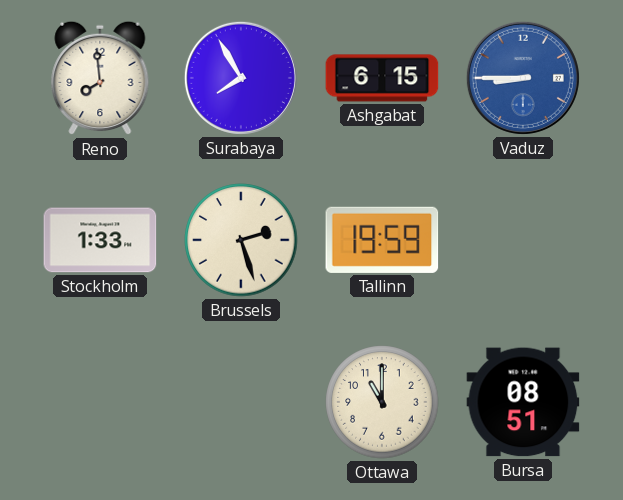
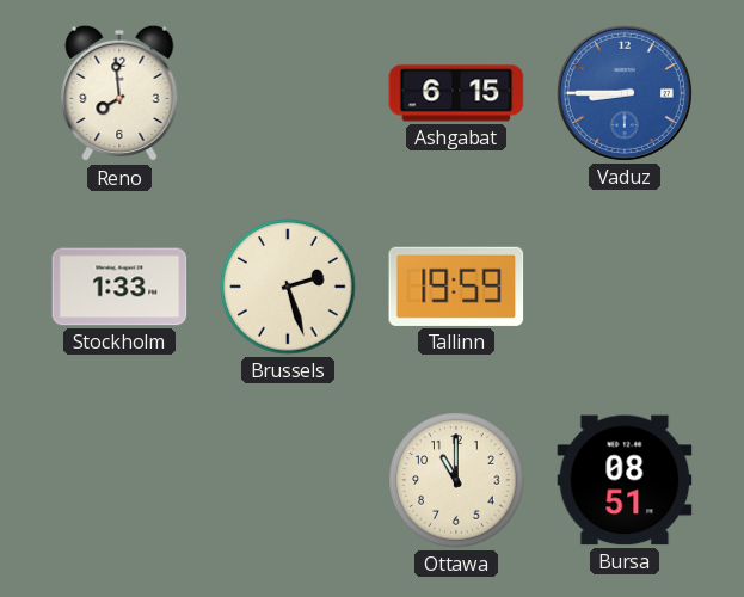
Surabaya: 7:55 -> none (241, 78)
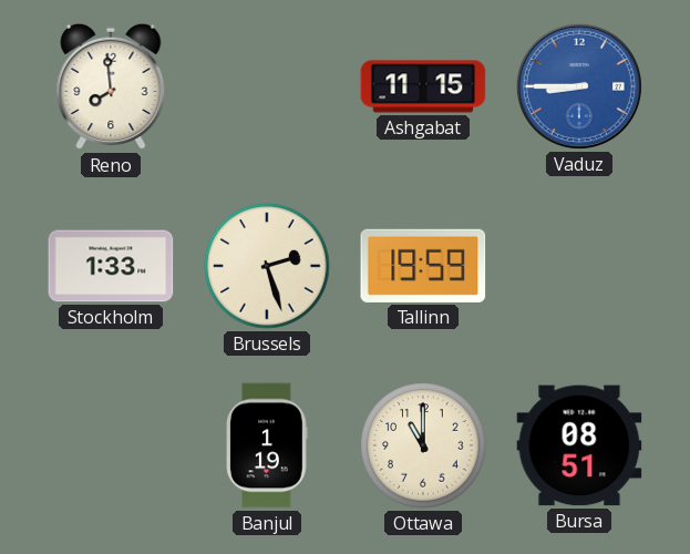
Ashgabat: 6:15 -> 11:15 (423, 86)
Banjul: none -> 1:19 (268, 445)
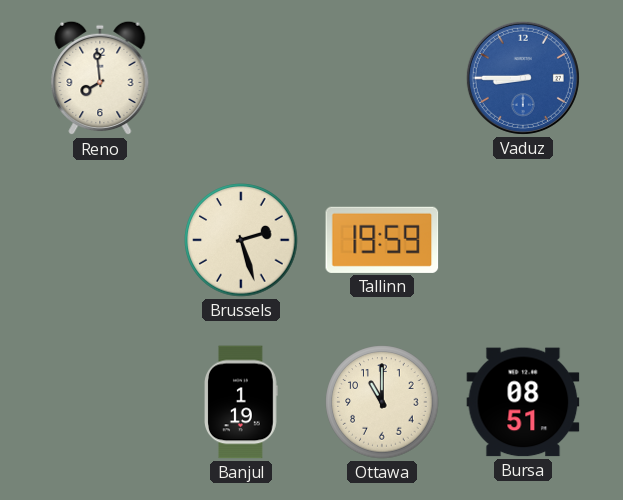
Ashgabat: 11:15 -> none (423, 86)
Stockholm: 1:33 -> none (111, 266)
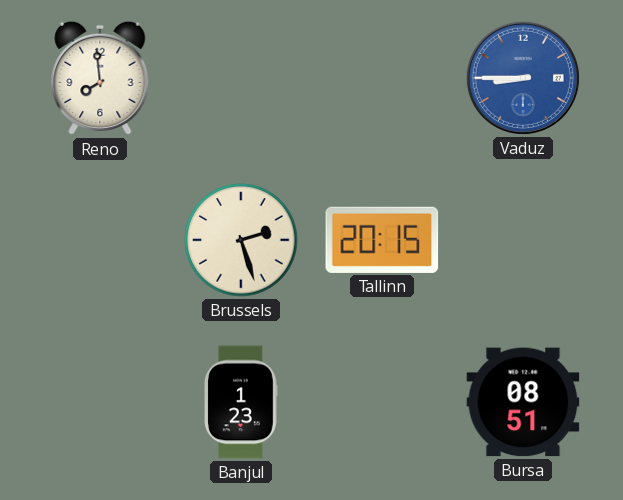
Tallinn: 19:59 -> 20:15 (382, 240)
Banjul: 1:19 -> 1:23 (242, 402)
Ottawa: 11:00 -> none (382, 402)
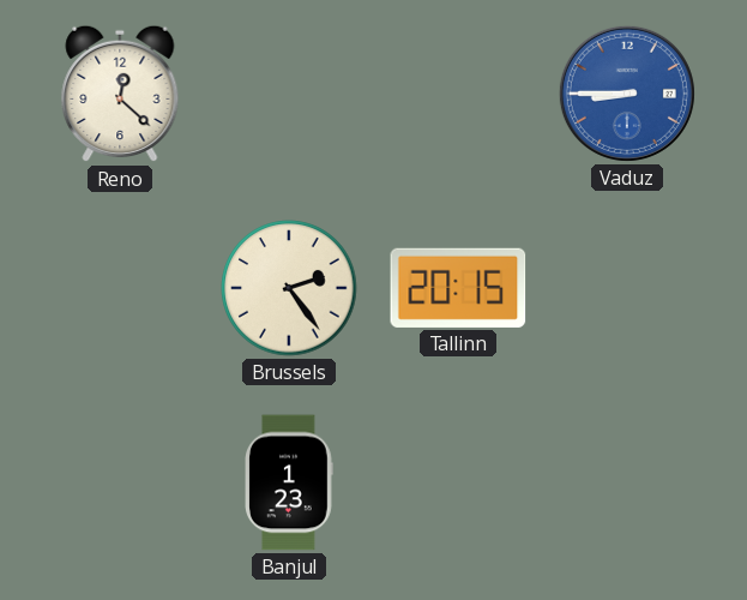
Reno: 7:59 -> 12:22 (120, 94)
Brussels: 2:27 -> 2:24 (289, 288)
Bursa: 08:51 -> none (523, 402)
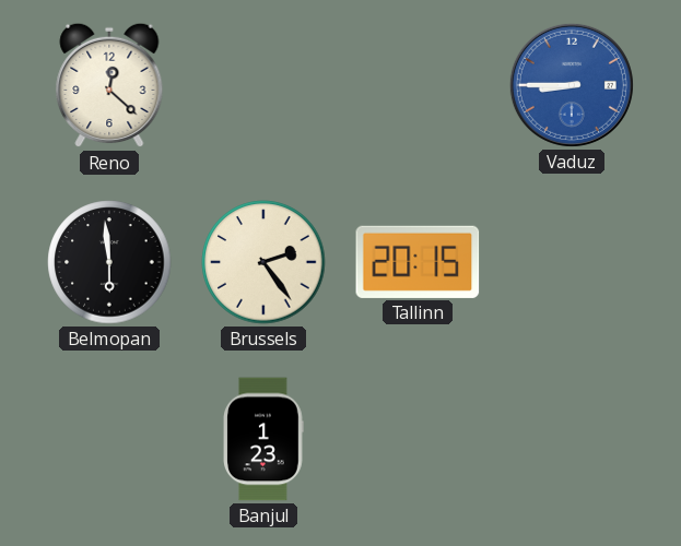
Belmopan: none -> 5:59 (109, 262)
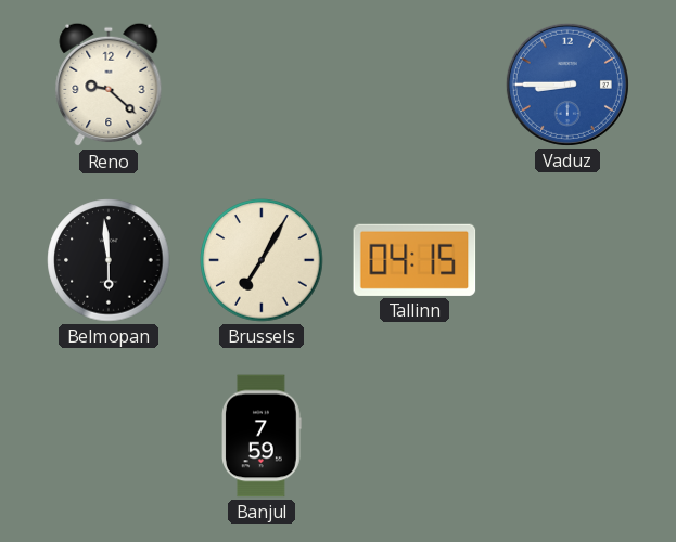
Reno: 12:22 -> 9:22 (109, 85)
Brussels: 2:24 -> 7:05 (262, 260)
Tallinn: 20:15 -> 04:15 (414, 260)
Banjul: 1:23 -> 7:59 (263, 436)
